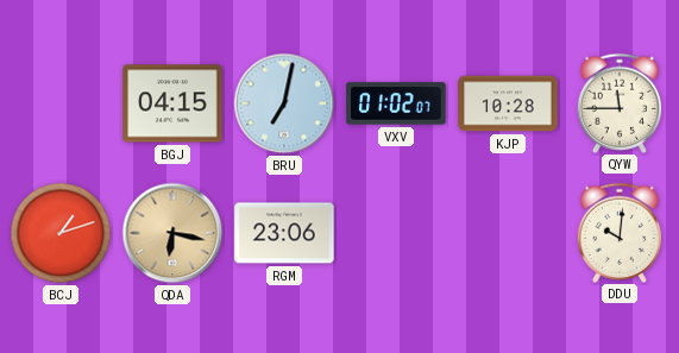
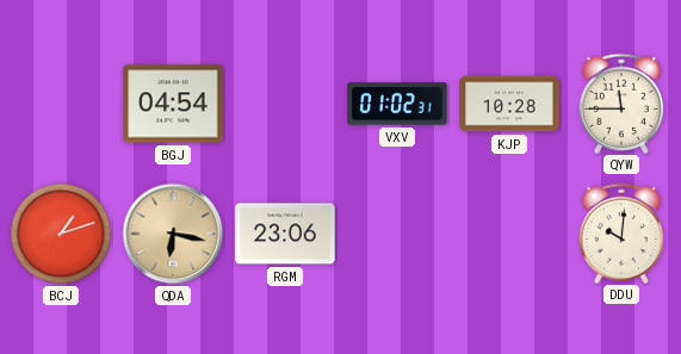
BGJ: 04:15 -> 04:54 (173, 104)
BRU: 7:02 -> none (284, 103)
VXV: 01:02:07 -> 01:02:31 (397, 104)
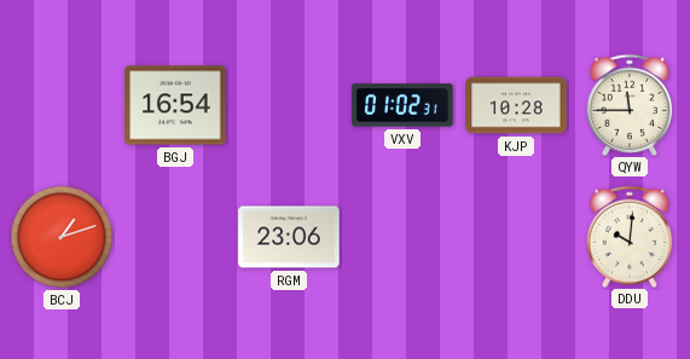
BGJ: 04:54 -> 16:54 (175, 105)
QDA: 6:17 -> none (173, 234)
